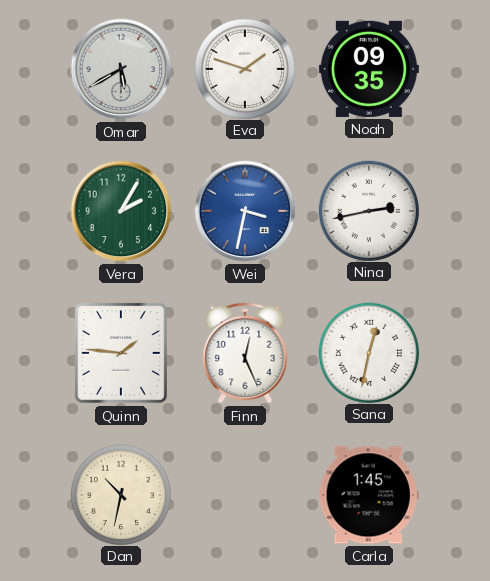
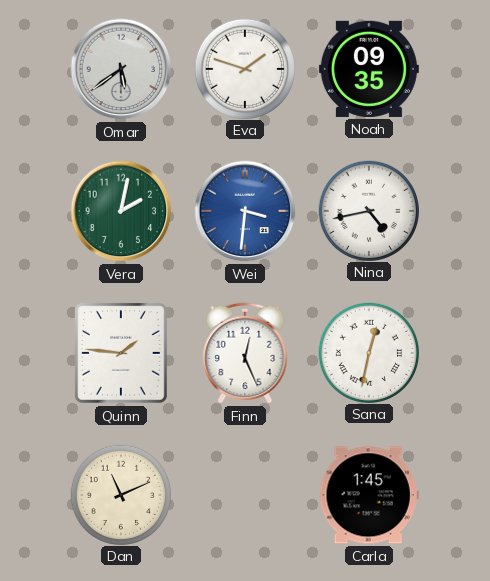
Omar: 5:40 -> 5:39 (121, 69)
Vera: 2:05 -> 2:02 (121, 211)
Wei: 3:32 -> 3:31 (245, 211)
Nina: 2:43 -> 4:43 (368, 210)
Dan: 10:32 -> 11:11 (120, 494)
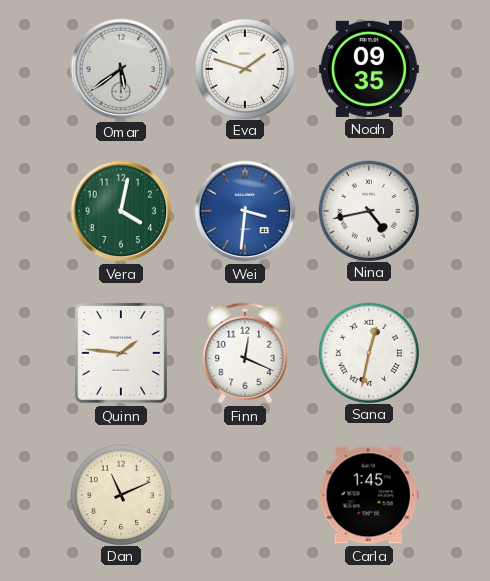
Vera: 2:02 -> 4:02 (121, 211)
Finn: 12:26 -> 12:19 (245, 353)
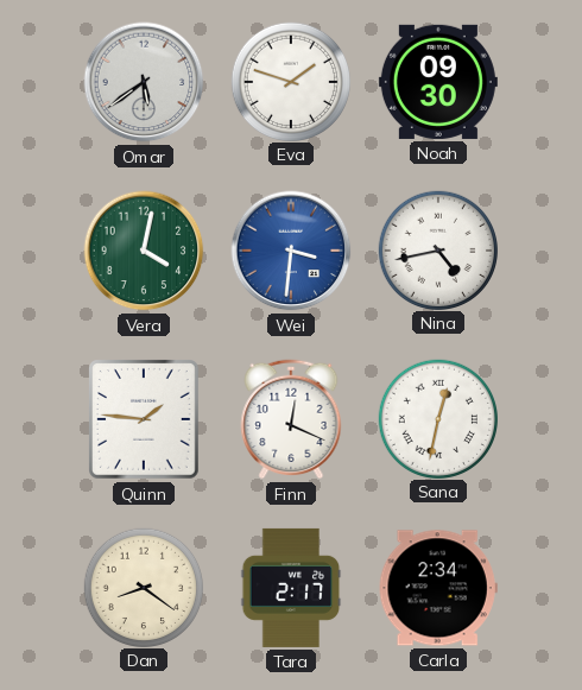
Noah: 09:35 -> 09:30 (438, 82)
Dan: 11:11 -> 8:21 (143, 587)
Tara: none -> 2:17 (291, 588)
Carla: 1:45 -> 2:34 (438, 588)
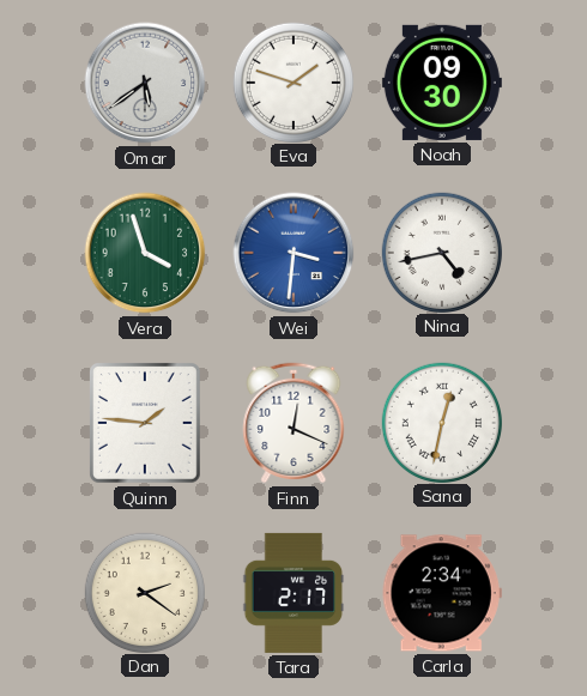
Vera: 4:02 -> 3:57 (145, 253)
Dan: 8:21 -> 2:21 (144, 592)
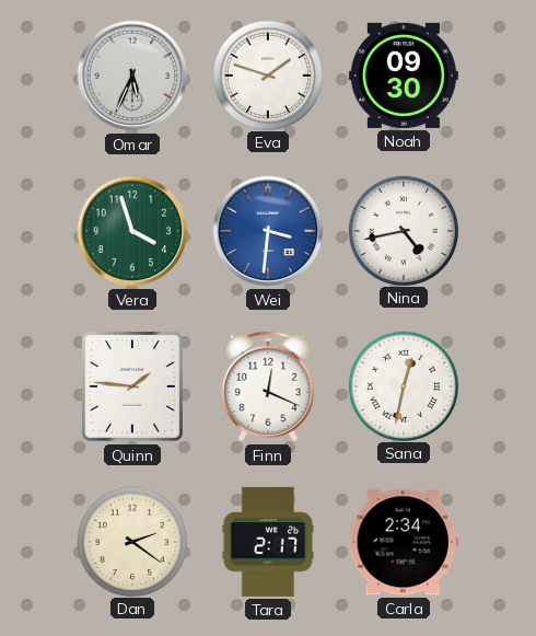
Omar: 5:39 -> 5:34 (132, 76)
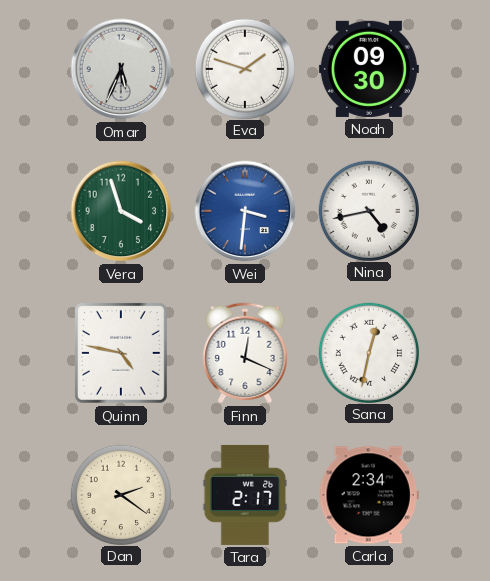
Quinn: 1:46 -> 4:47 (122, 354)
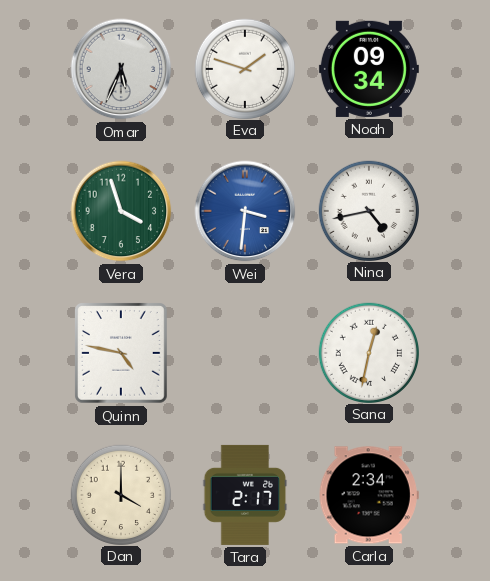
Noah: 09:30 -> 09:34 (369, 69)
Finn: 12:19 -> none (245, 353)
Dan: 2:21 -> 4:00 (120, 494)
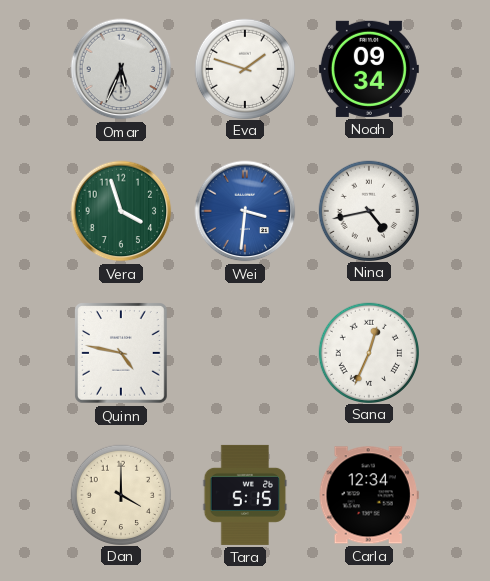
Sana: 12:32 -> 12:34 (368, 352)
Tara: 2:17 -> 5:15 (245, 495)
Carla: 2:34 -> 12:34 (369, 495)
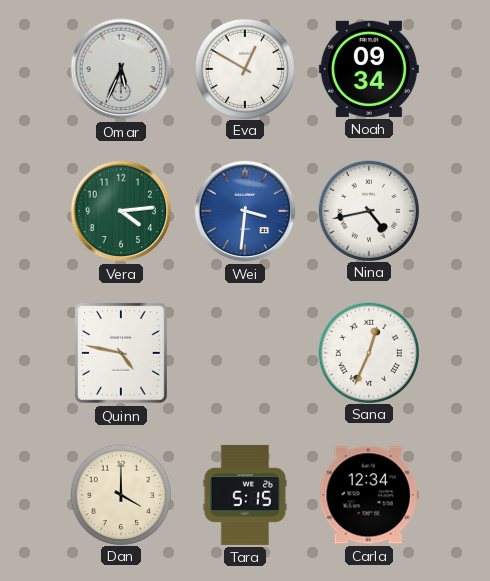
Eva: 1:48 -> 12:50 (244, 68)
Vera: 3:57 -> 4:14 (121, 211)
